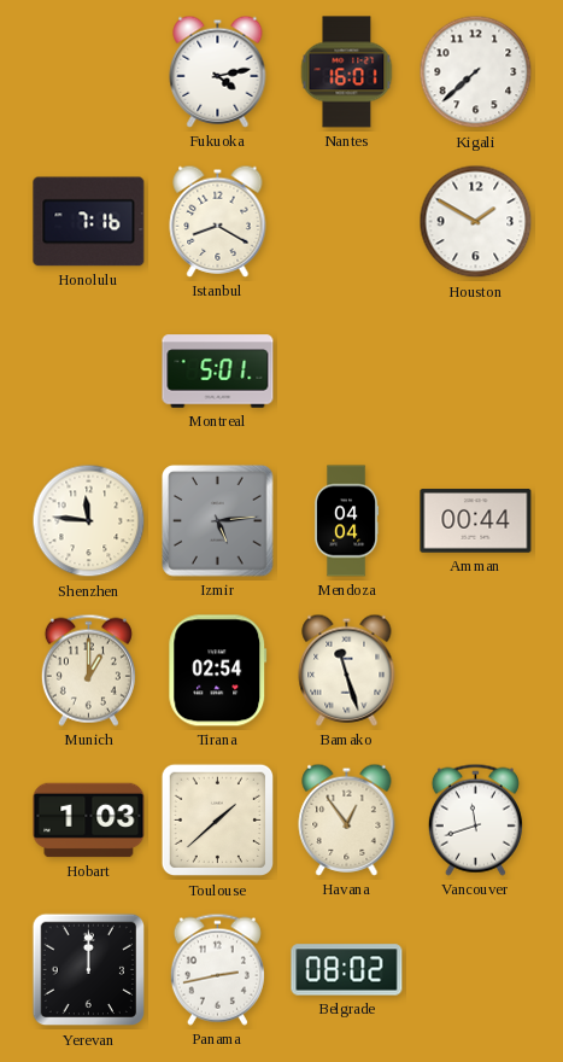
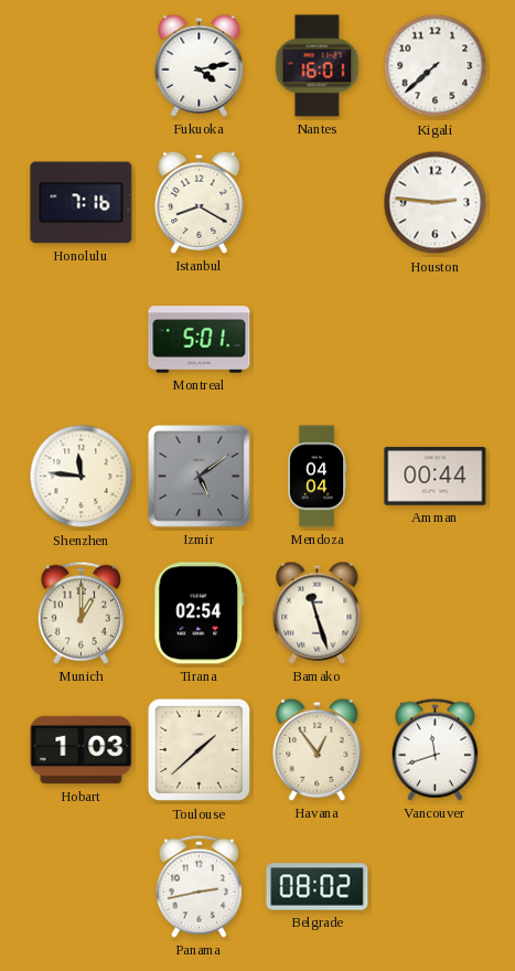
Houston: 1:50 -> 2:46 (436, 203)
Izmir: 5:14 -> 5:09 (200, 477)
Yerevan: 12:00 -> none (89, 970)
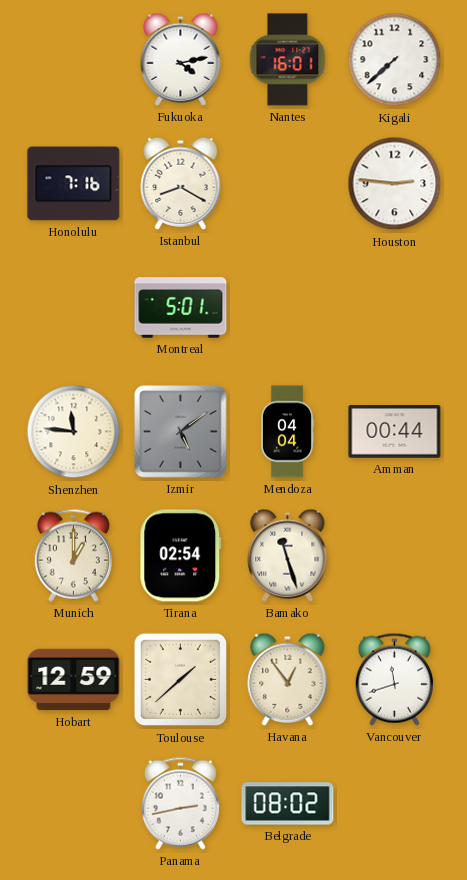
Hobart: 1:03 -> 12:59 (74, 680)
